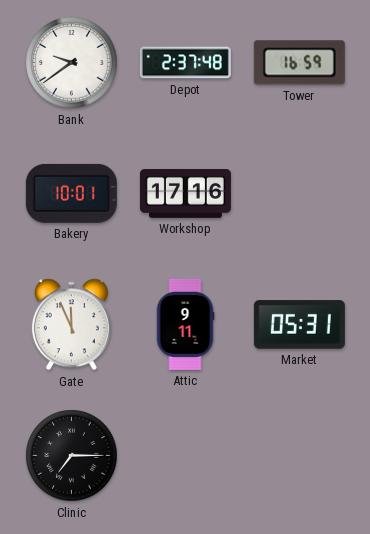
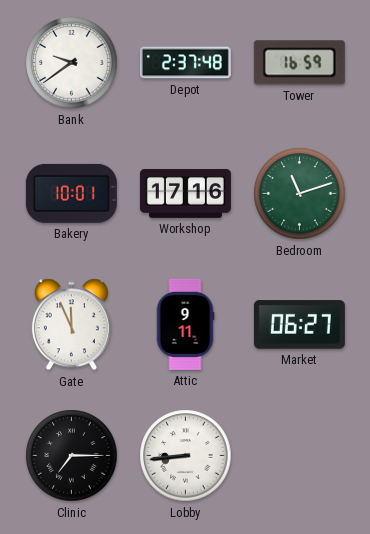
Bedroom: none -> 11:12 (300, 194)
Market: 05:31 -> 06:27 (299, 325)
Lobby: none -> 8:44 (186, 456)
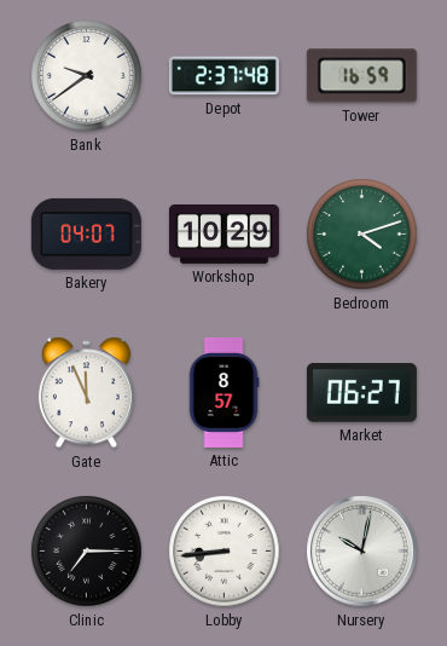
Bakery: 10:01 -> 04:07 (86, 233)
Workshop: 17:16 -> 10:29 (224, 235)
Bedroom: 11:12 -> 4:12 (362, 235)
Attic: 9:11 -> 8:57 (224, 392)
Nursery: none -> 10:02 (362, 552)
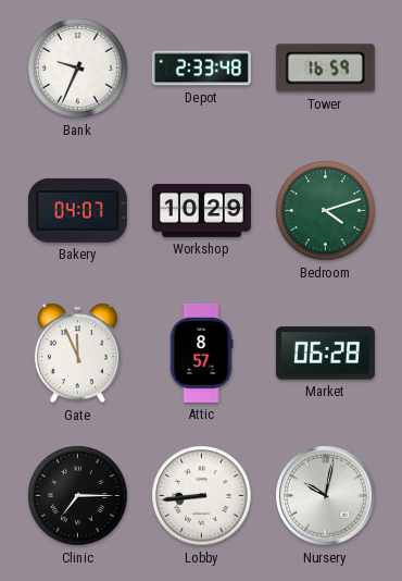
Bank: 9:39 -> 9:34 (78, 69)
Depot: 2:37 -> 2:33 (201, 69)
Market: 06:27 -> 06:28 (325, 354)
